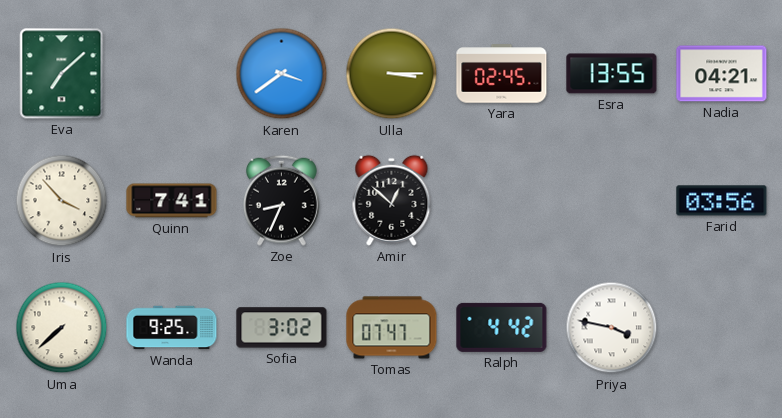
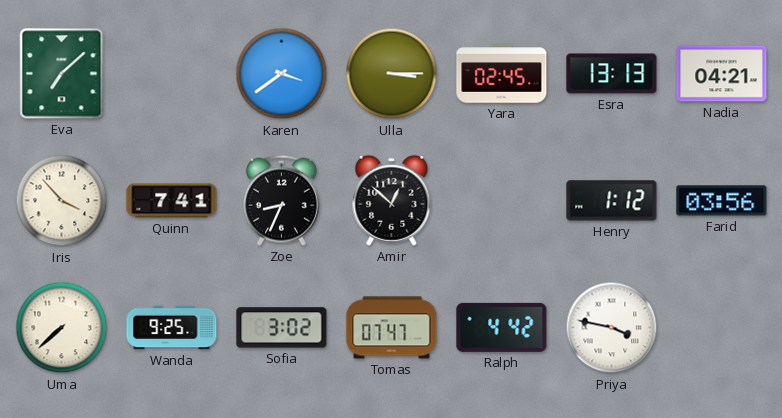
Esra: 13:55 -> 13:13 (612, 74)
Henry: none -> 1:12 (612, 201)
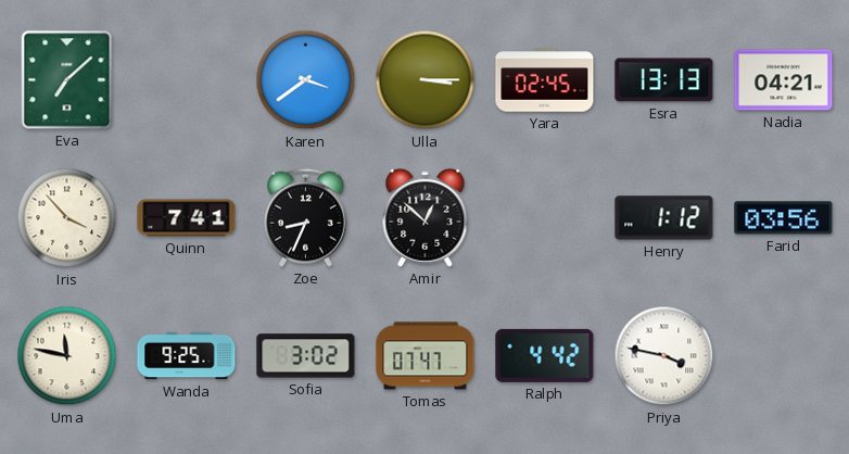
Uma: 7:38 -> 11:47 (67, 356)
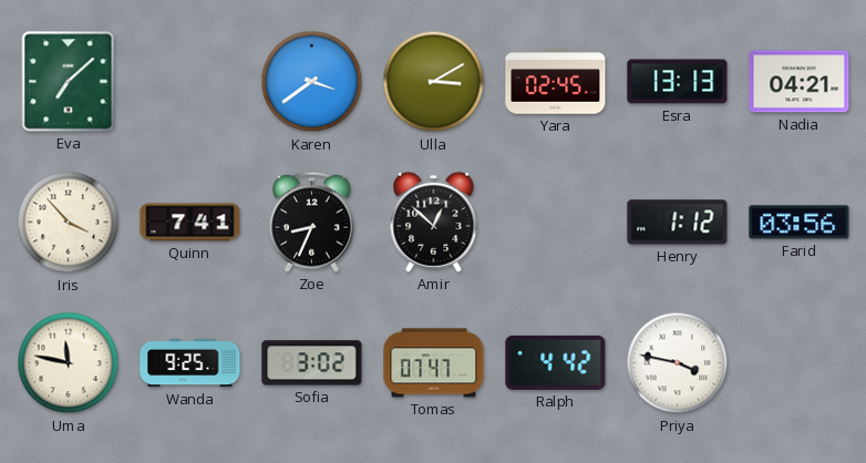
Ulla: 3:15 -> 3:10 (434, 82)
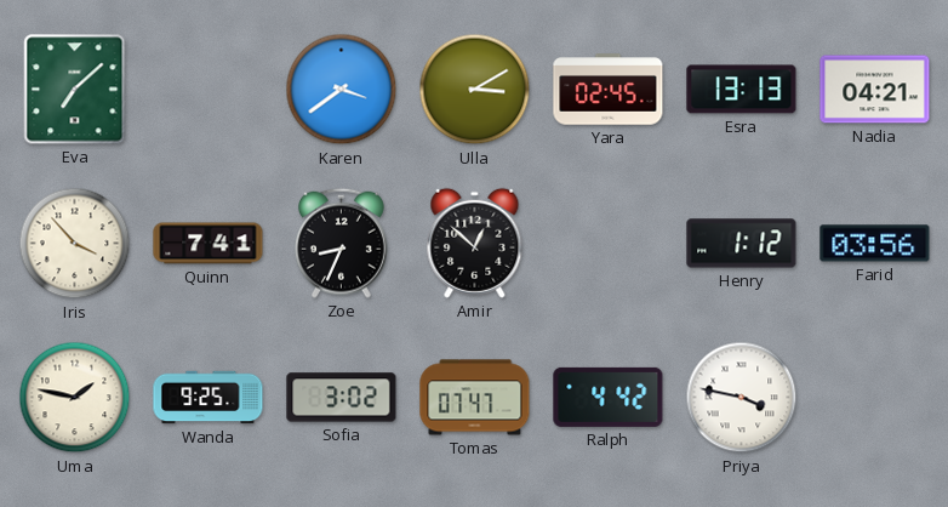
Uma: 11:47 -> 1:47 (75, 398)
